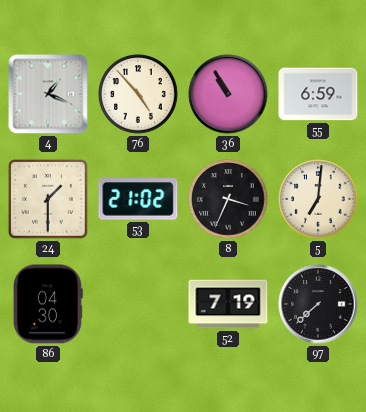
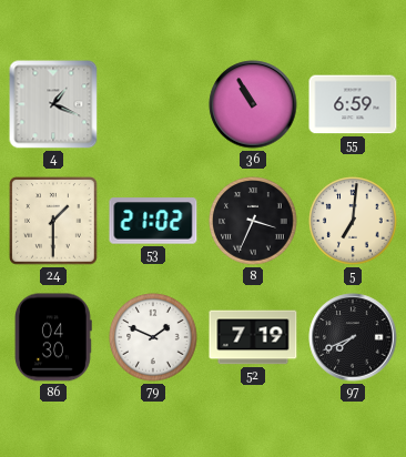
76: 4:53 -> none (138, 94)
79: none -> 1:49 (153, 337)
97: 7:38 -> 7:41 (353, 337)
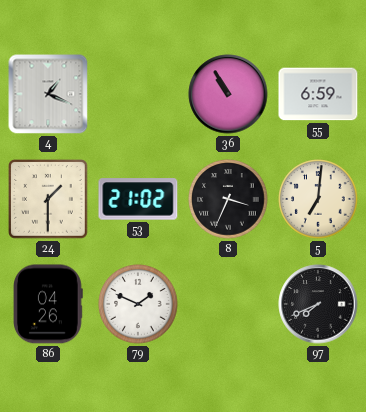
86: 04:30 -> 04:26 (49, 304)
52: 7:19 -> none (253, 337)
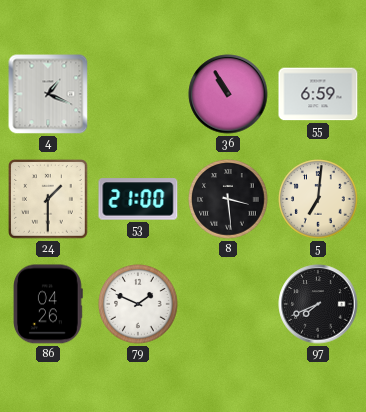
53: 21:02 -> 21:00 (138, 199)
8: 3:34 -> 3:29 (228, 199)
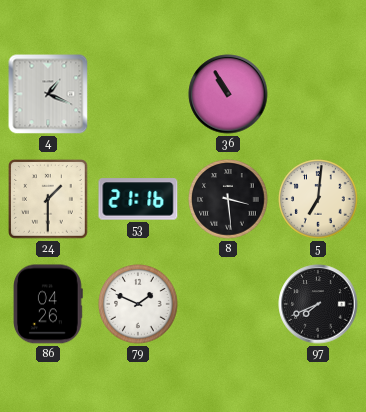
55: 6:59 -> none (318, 94)
53: 21:00 -> 21:16 (138, 199)
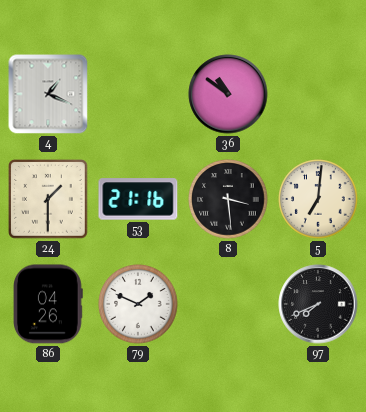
36: 10:55 -> 10:51 (228, 94)
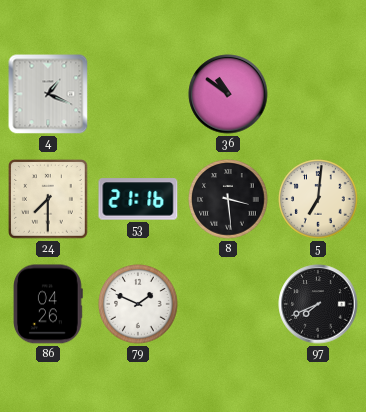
24: 1:30 -> 7:30 (48, 199)
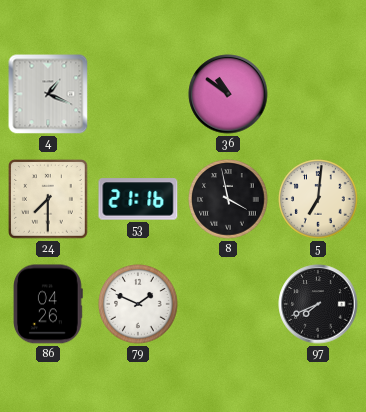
8: 3:29 -> 3:58 (228, 199)
